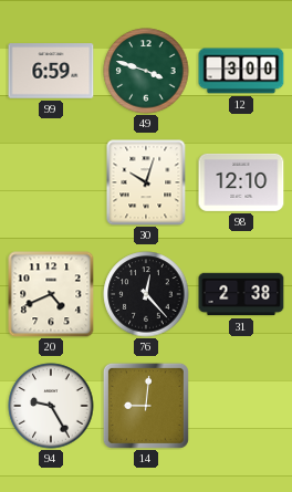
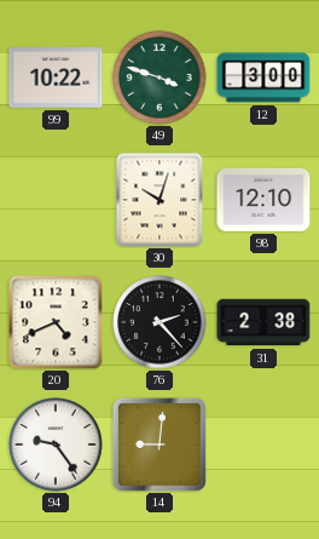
99: 6:59 -> 10:22 (56, 78)
76: 12:23 -> 2:23 (159, 322)
94: 9:25 -> 9:24 (56, 445)
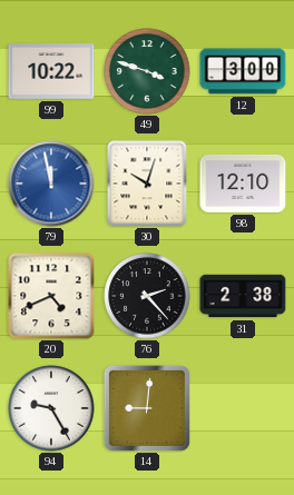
79: none -> 11:58 (51, 184)
94: 9:24 -> 9:25 (51, 408)
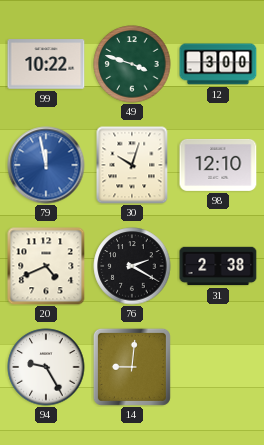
76: 2:23 -> 2:20 (132, 266)
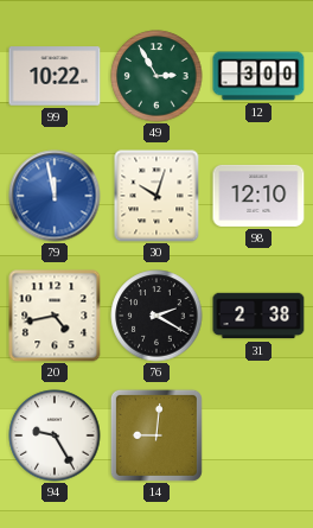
49: 3:48 -> 2:55 (156, 76)
20: 4:41 -> 4:43 (55, 316)
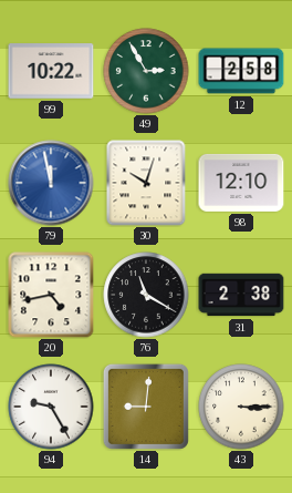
12: 3:00 -> 2:58 (241, 71)
76: 2:20 -> 11:20 (146, 295)
43: none -> 3:15 (241, 407)
